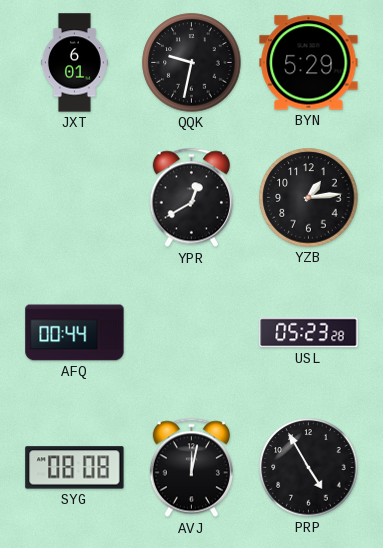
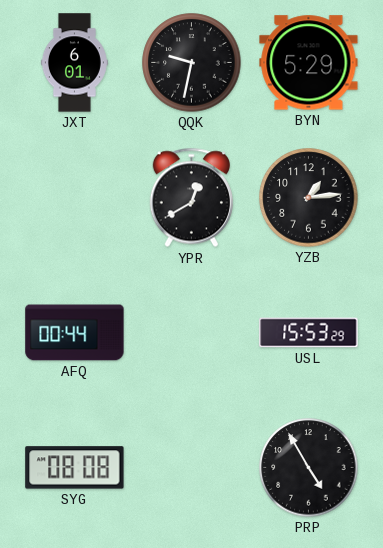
USL: 05:23 -> 15:53 (309, 333)
AVJ: 12:02 -> none (191, 468)
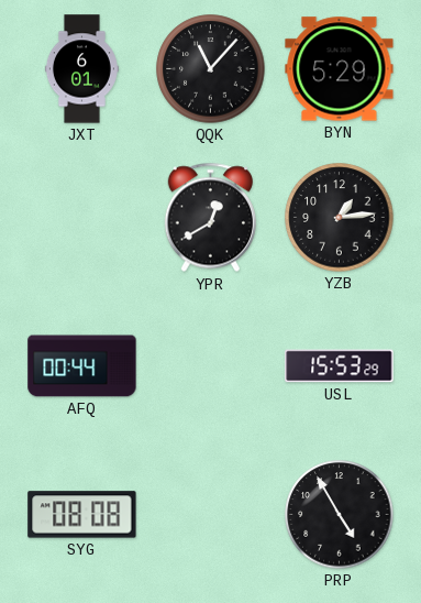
QQK: 9:32 -> 11:07 (211, 69)
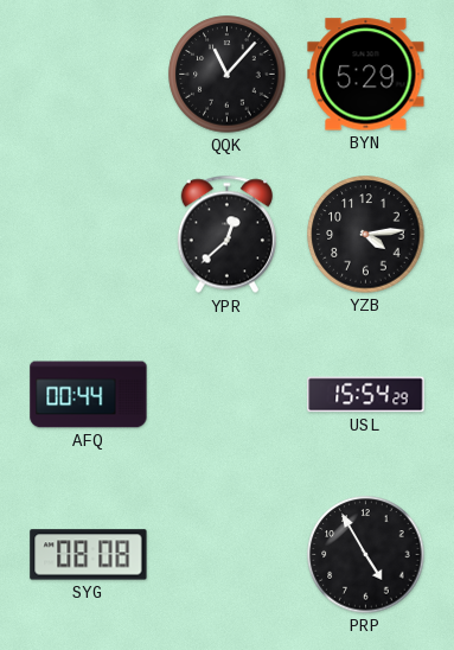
JXT: 6:01 -> none (81, 69)
YPR: 12:40 -> 12:38 (226, 235)
YZB: 1:14 -> 4:14 (366, 235)
USL: 15:53 -> 15:54 (366, 395)
